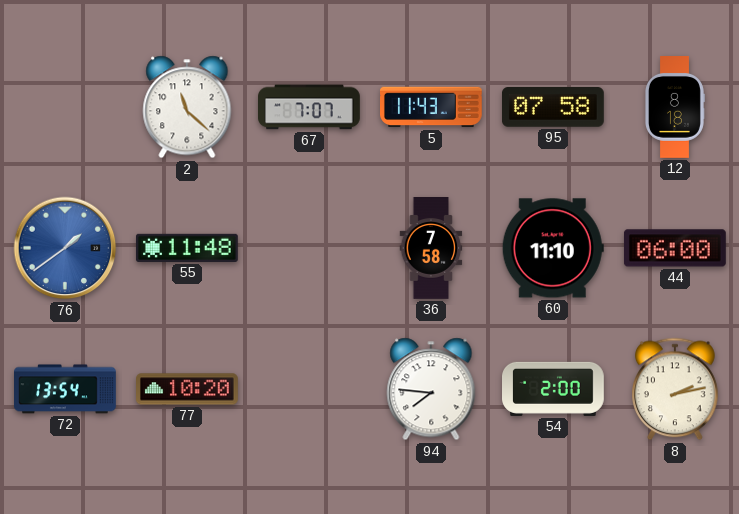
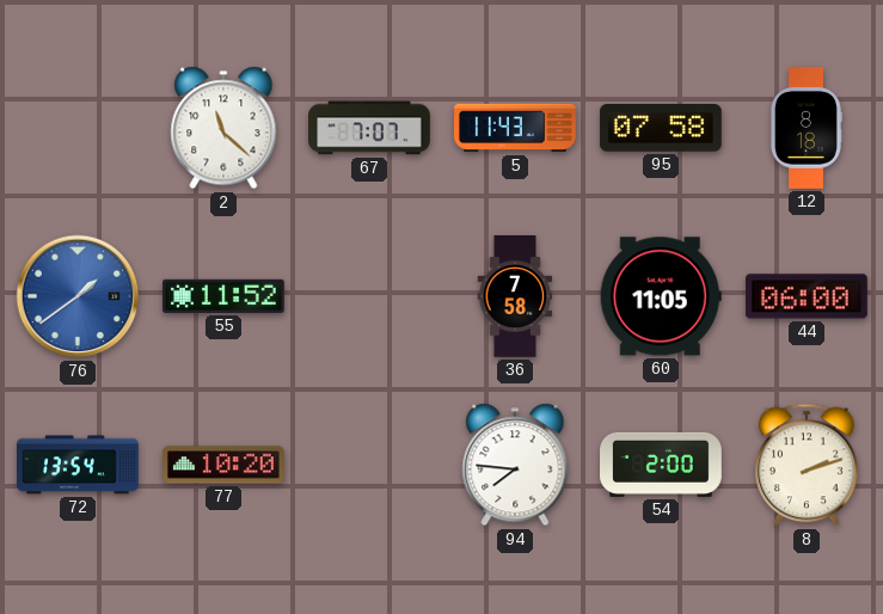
55: 11:48 -> 11:52 (223, 296)
60: 11:10 -> 11:05 (661, 296)
8: 2:13 -> 2:12 (808, 465)
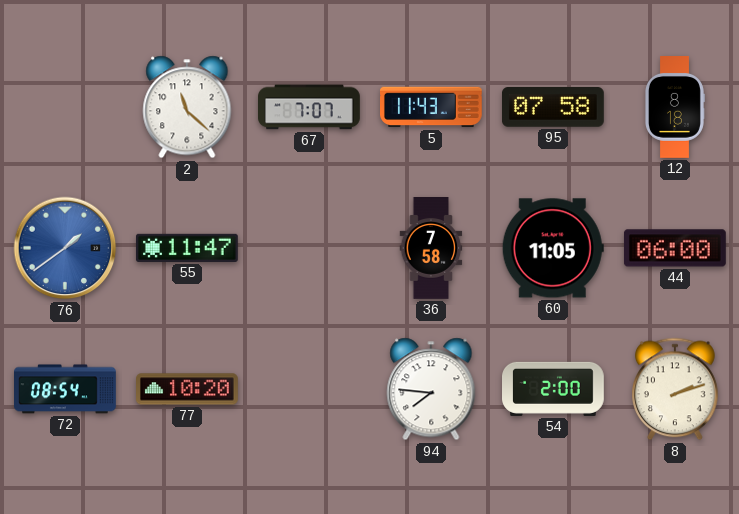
55: 11:52 -> 11:47 (187, 248)
72: 13:54 -> 08:54 (66, 389)
